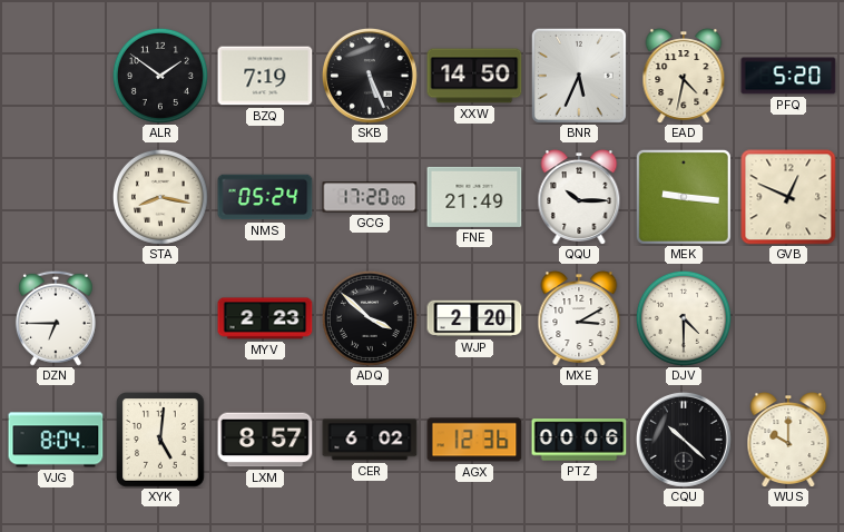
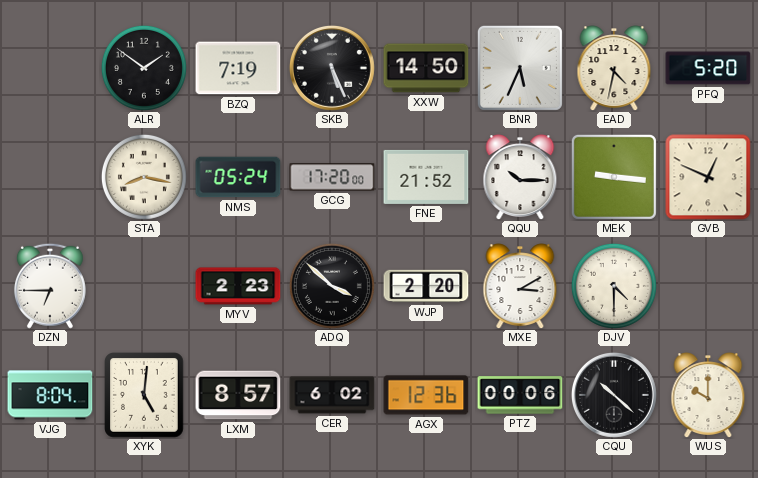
FNE: 21:49 -> 21:52 (426, 177)
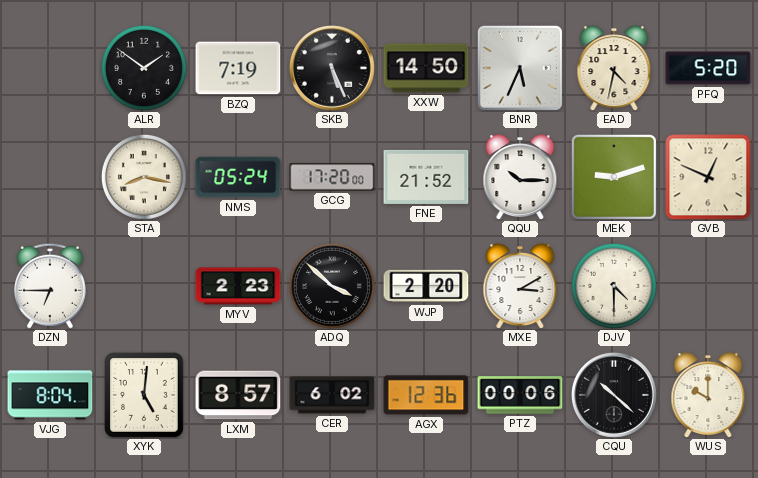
MEK: 9:16 -> 9:12 (614, 177)
